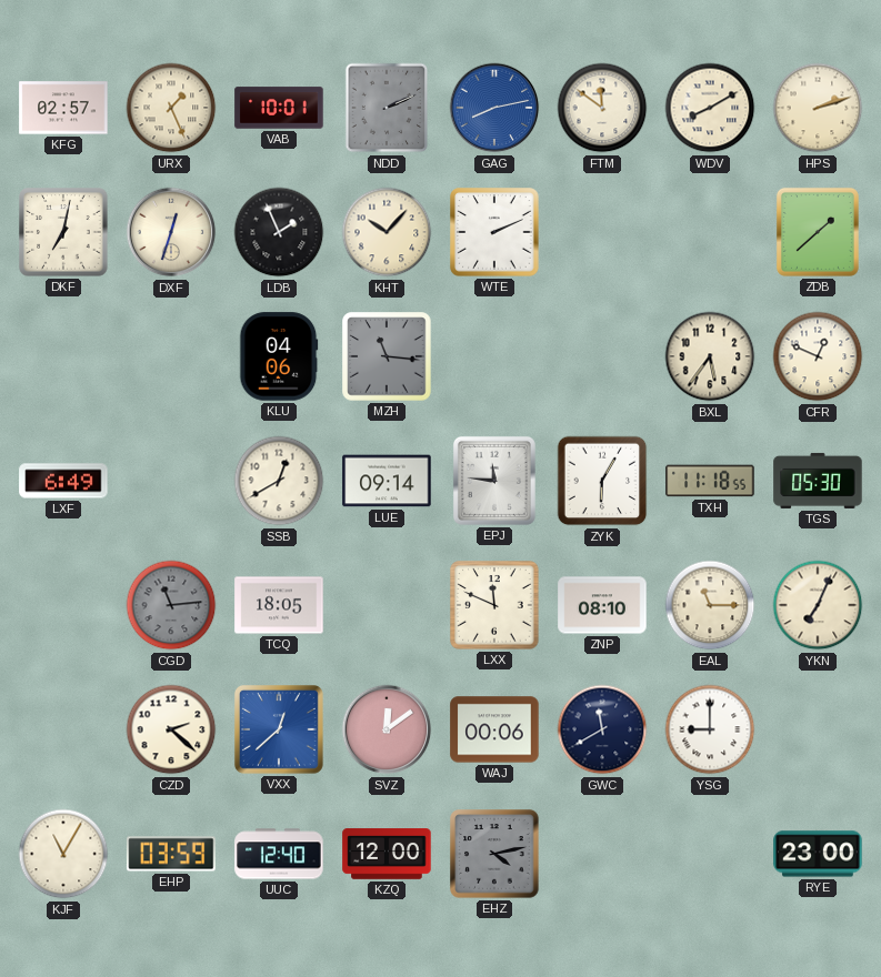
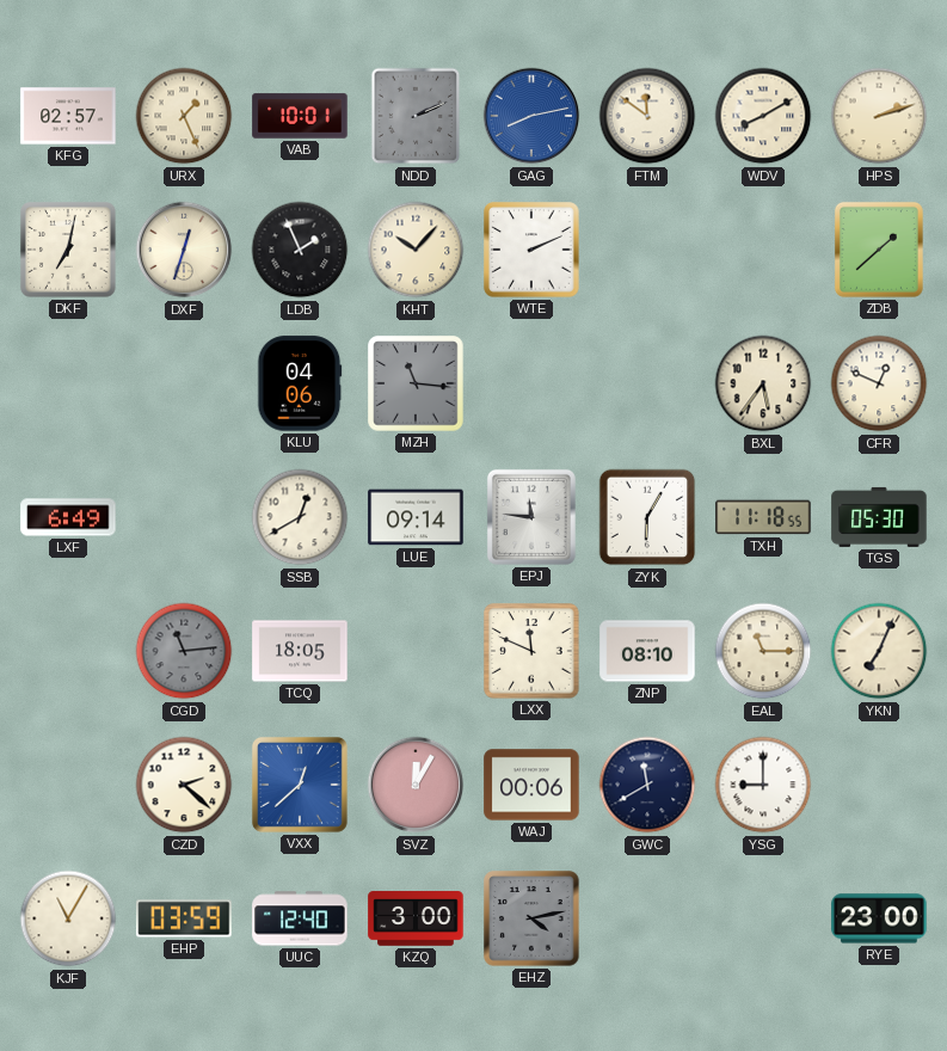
SVZ: 12:09 -> 12:05 (416, 785)
KZQ: 12:00 -> 3:00 (416, 918)
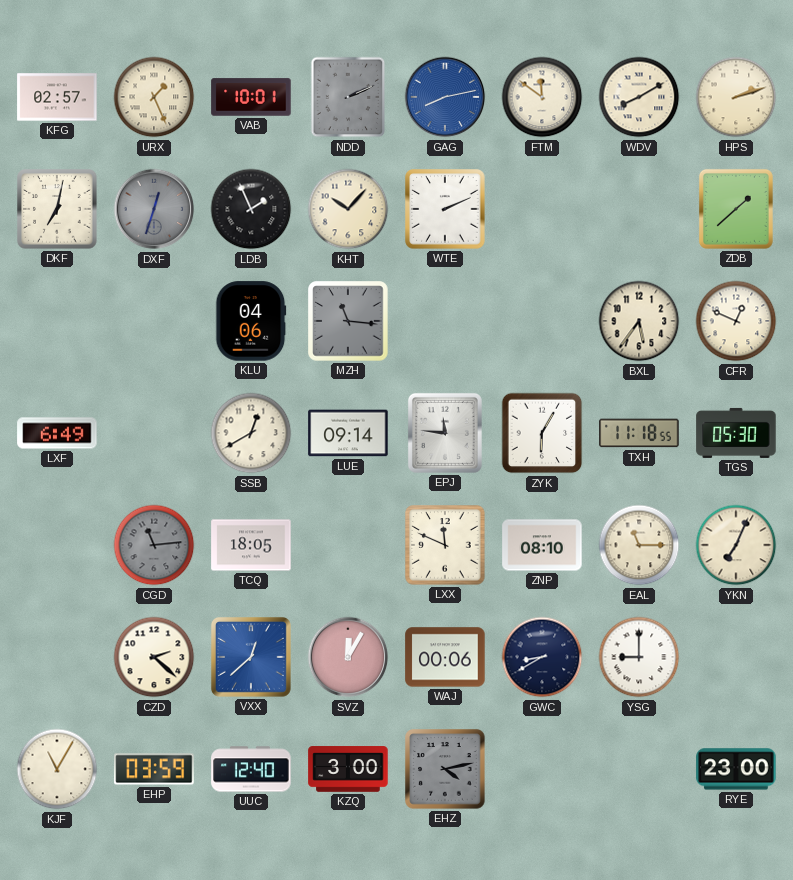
DXF dial: cream -> grey (154, 209)
GWC: 11:40 -> 8:40 (542, 657)
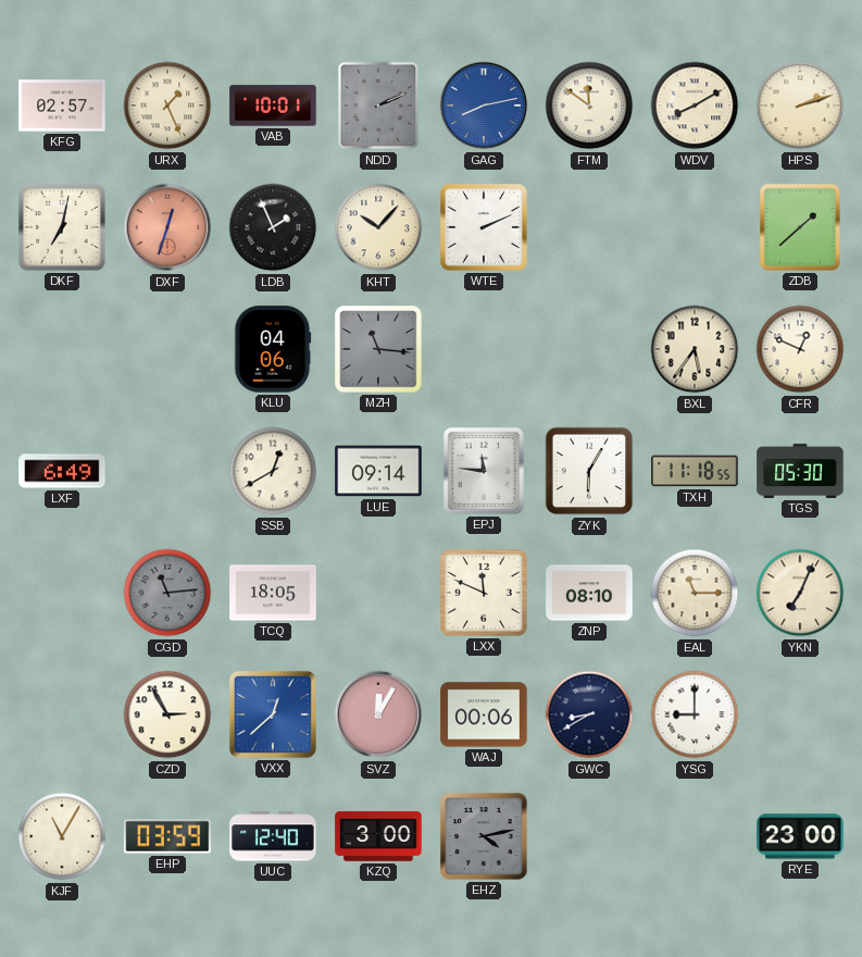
DXF dial: grey -> salmon (167, 227)
CZD: 2:22 -> 2:55 (167, 714)
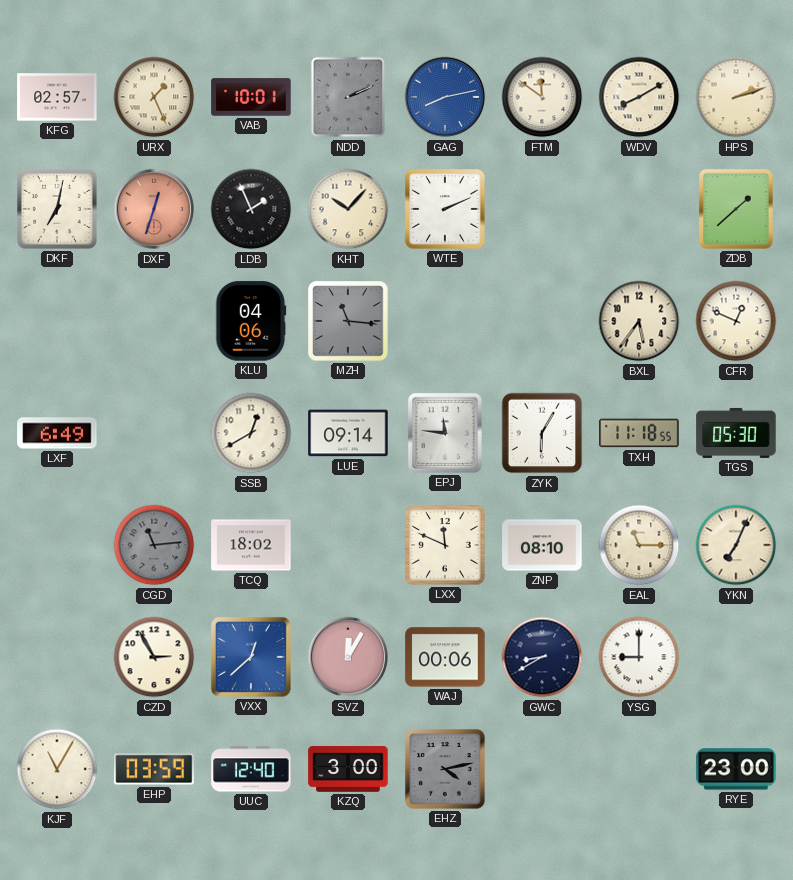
TCQ: 18:05 -> 18:02 (251, 545)
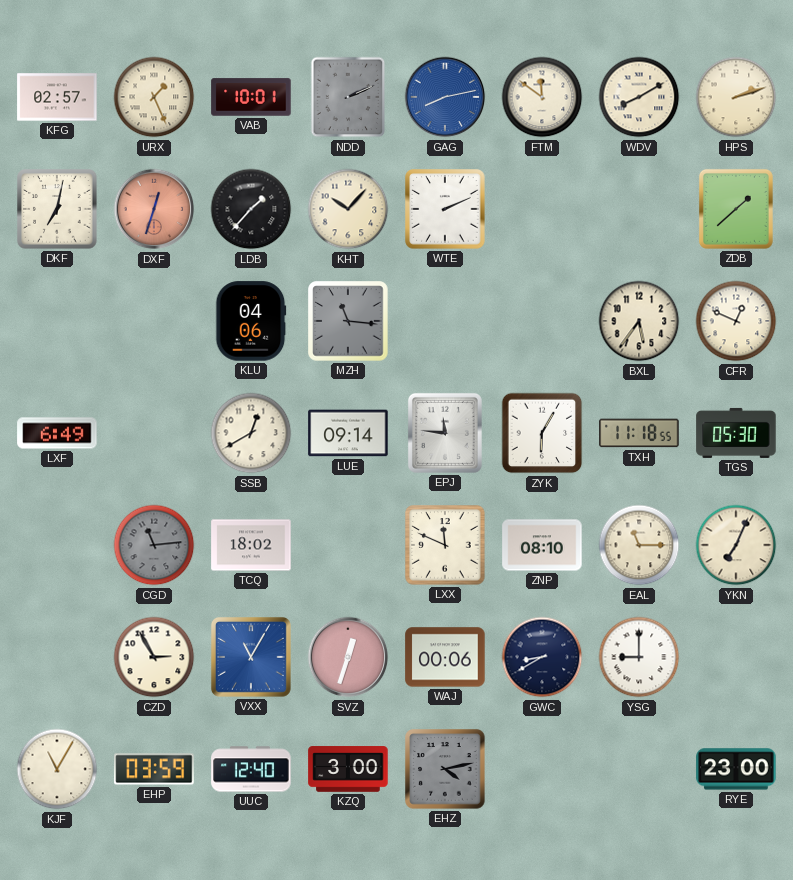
LDB: 1:56 -> 1:37 (251, 209)
VXX: 12:38 -> 11:05 (251, 657)
SVZ: 12:05 -> 12:33 (348, 657)
